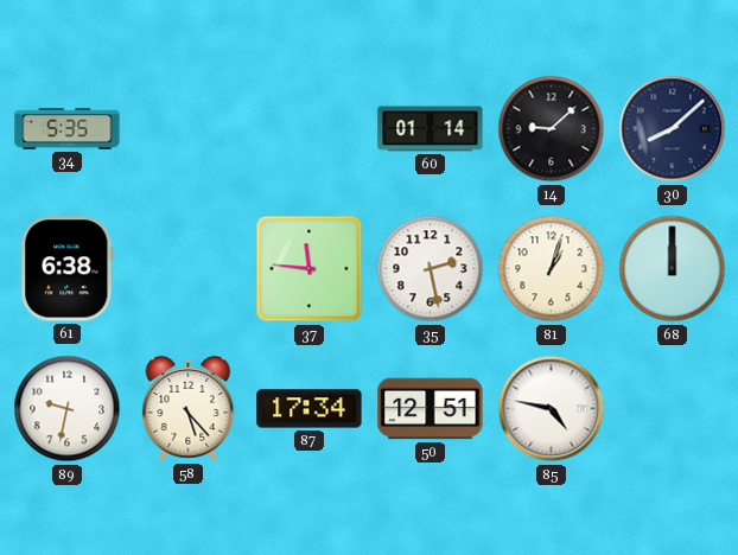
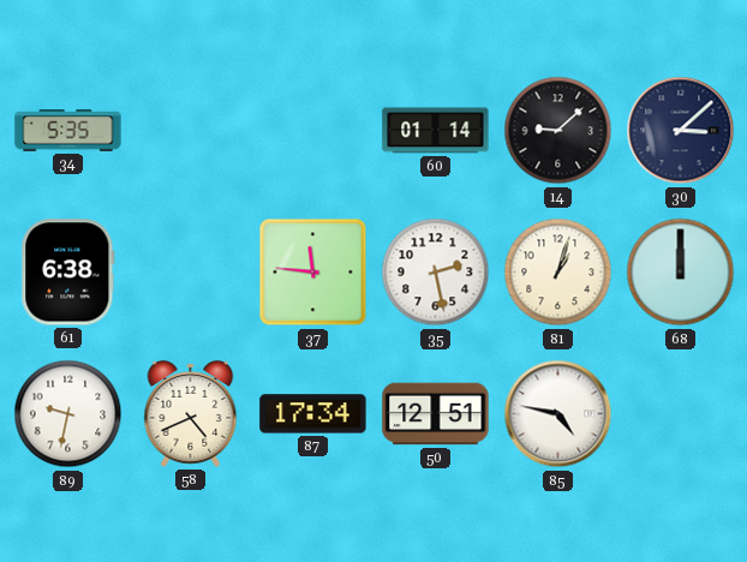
30: 8:08 -> 3:08 (681, 131)
58: 5:23 -> 4:41 (191, 413)
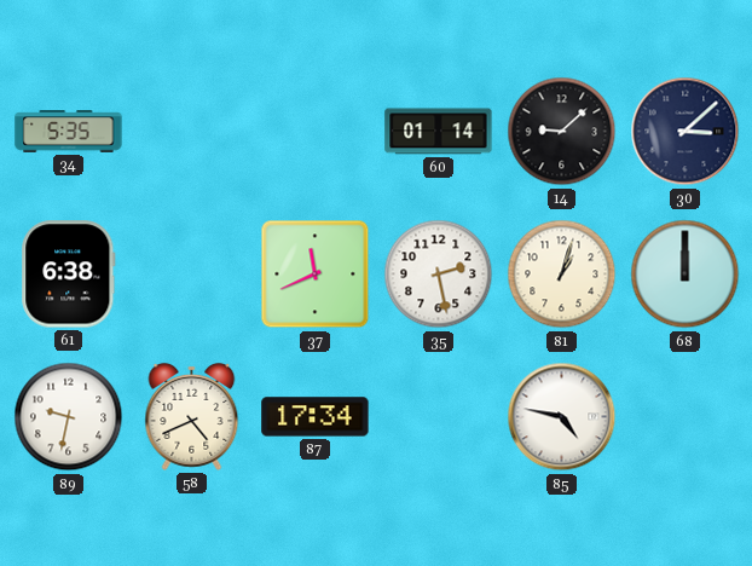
37: 11:46 -> 11:41 (316, 275)
50: 12:51 -> none (436, 414)
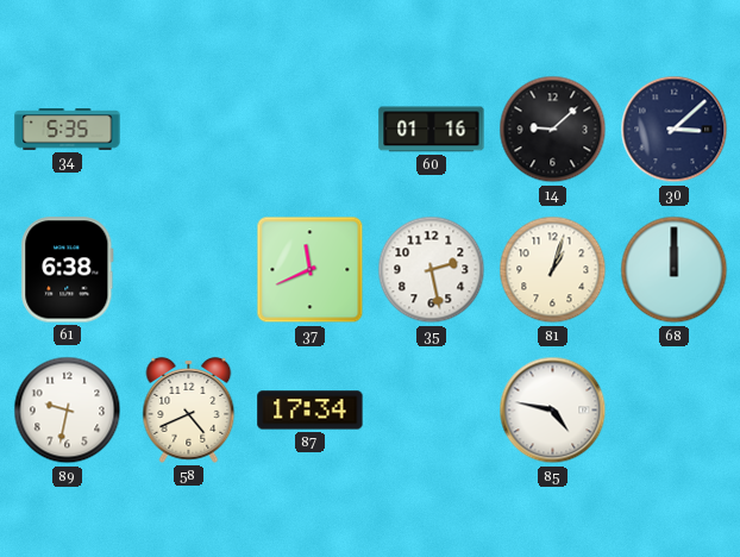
60: 01:14 -> 01:16 (432, 130)
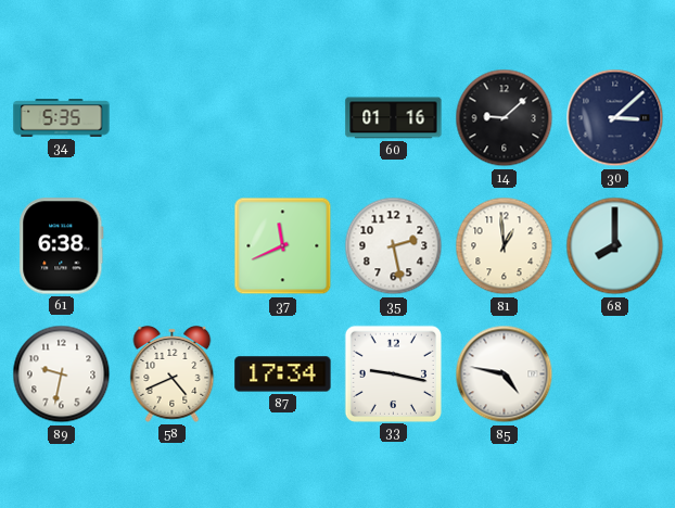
81: 1:03 -> 12:59 (505, 246)
68: 12:00 -> 8:00 (615, 246)
33: none -> 9:17 (393, 373)
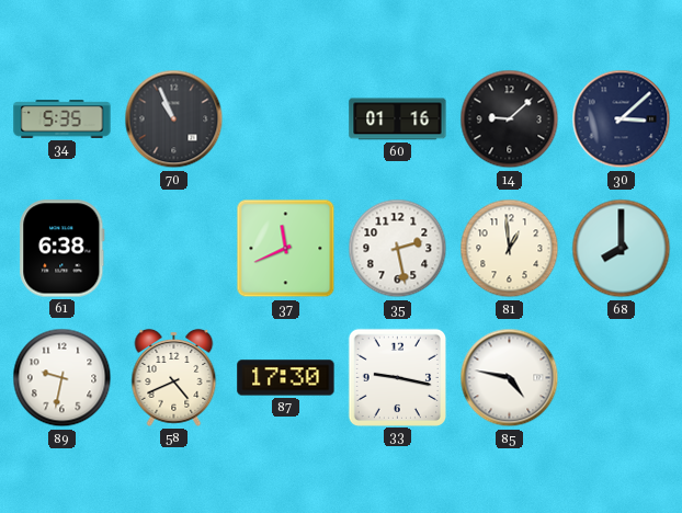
70: none -> 10:56 (174, 119)
87: 17:34 -> 17:30 (286, 378)
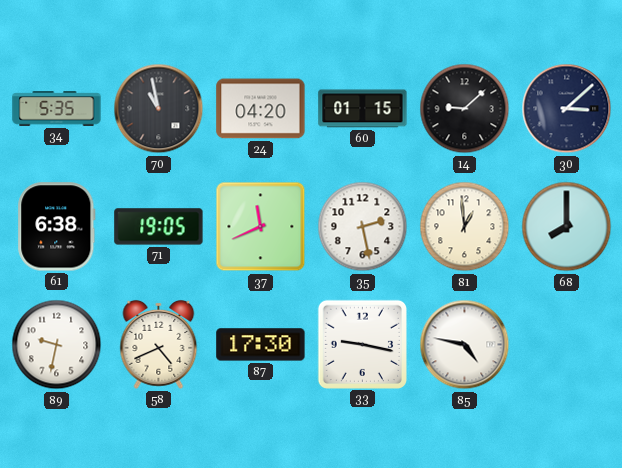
70: 10:56 -> 10:58 (159, 109)
24: none -> 04:20 (261, 109)
60: 01:16 -> 01:15 (363, 109)
71: none -> 19:05 (159, 227)
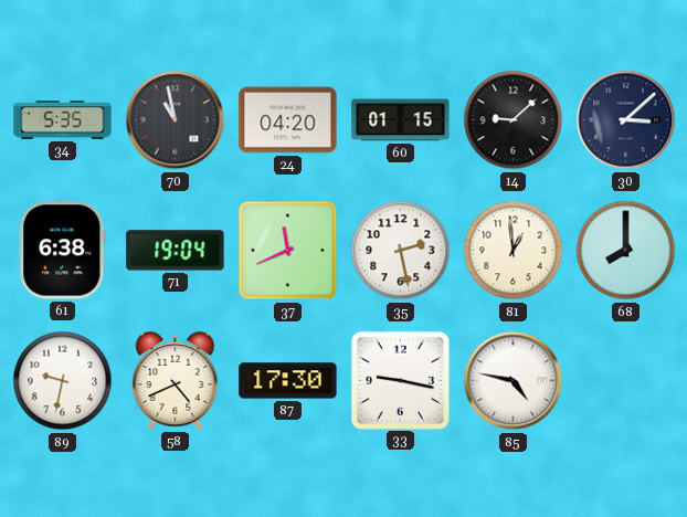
71: 19:05 -> 19:04 (176, 251)
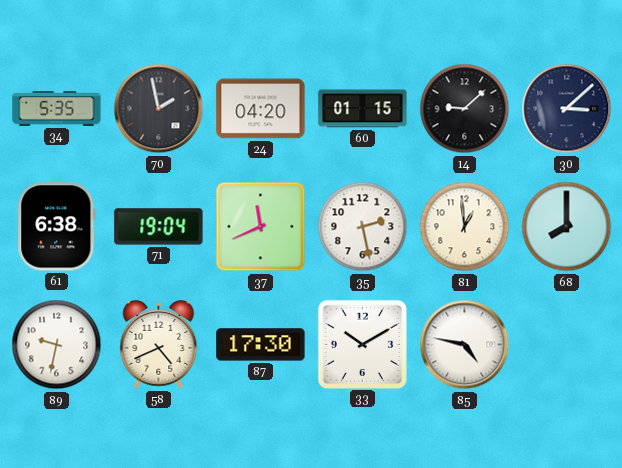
70: 10:58 -> 1:58 (159, 109)
33: 9:17 -> 10:10 (362, 344)
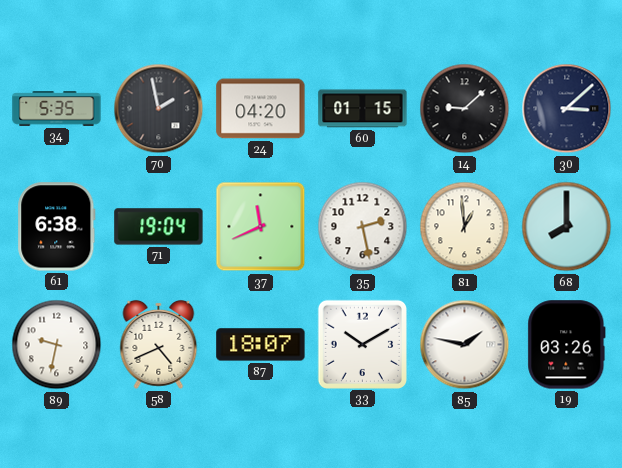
87: 17:30 -> 18:07 (261, 345)
85: 4:47 -> 1:47 (465, 345)
19: none -> 03:26 (567, 345)
